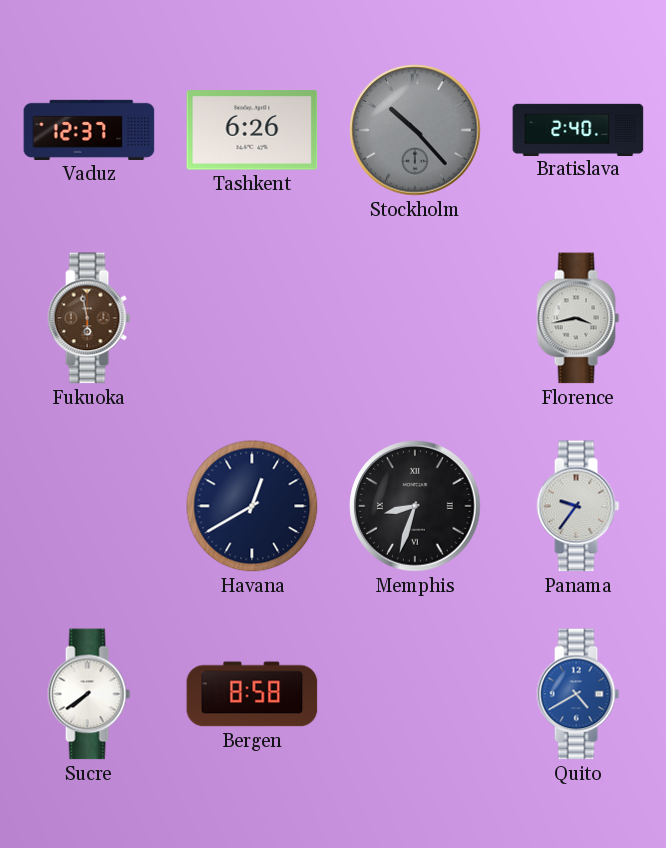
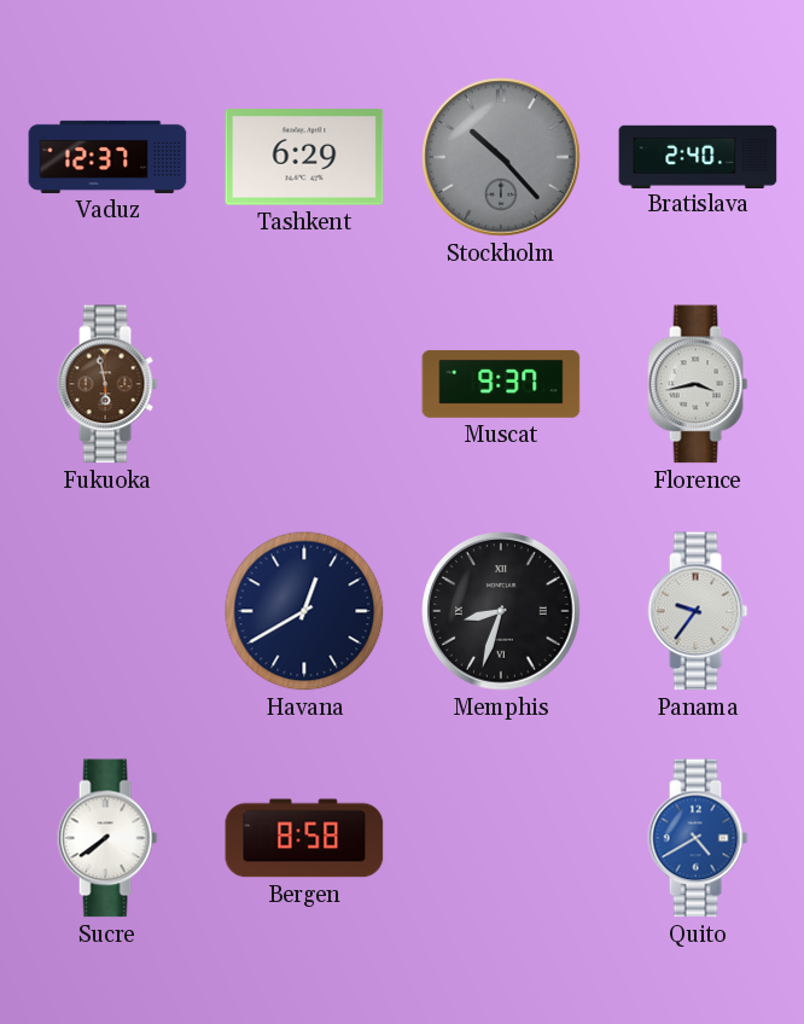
Tashkent: 6:26 -> 6:29 (304, 157)
Muscat: none -> 9:37 (501, 384)
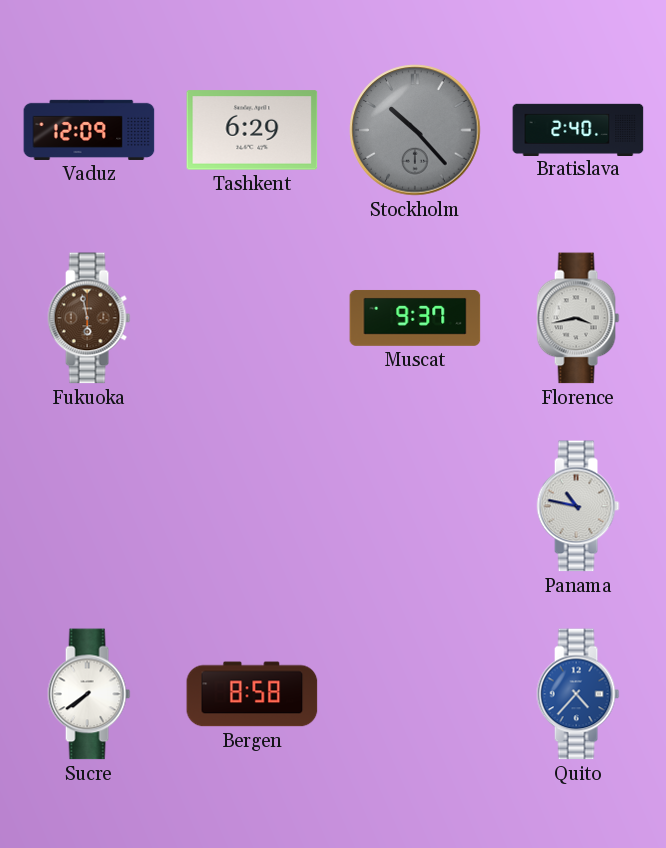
Vaduz: 12:37 -> 12:09 (89, 130)
Havana: 12:40 -> none (304, 611)
Memphis: 8:33 -> none (501, 611)
Panama: 9:36 -> 10:47 (578, 506)
Quito: 4:40 -> 4:37 (578, 694)
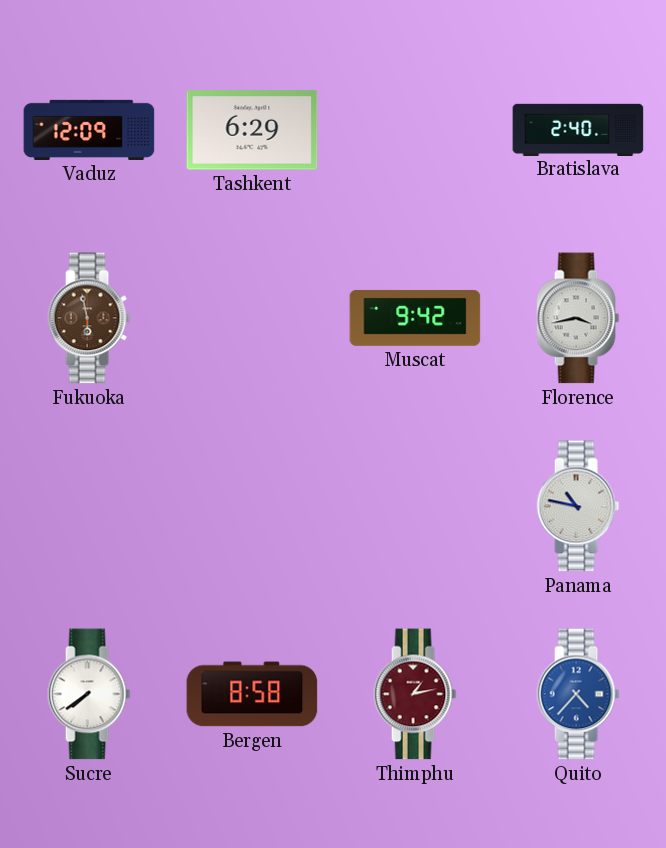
Stockholm: 10:23 -> none (415, 130)
Muscat: 9:37 -> 9:42 (415, 318)
Thimphu: none -> 1:13 (415, 694)
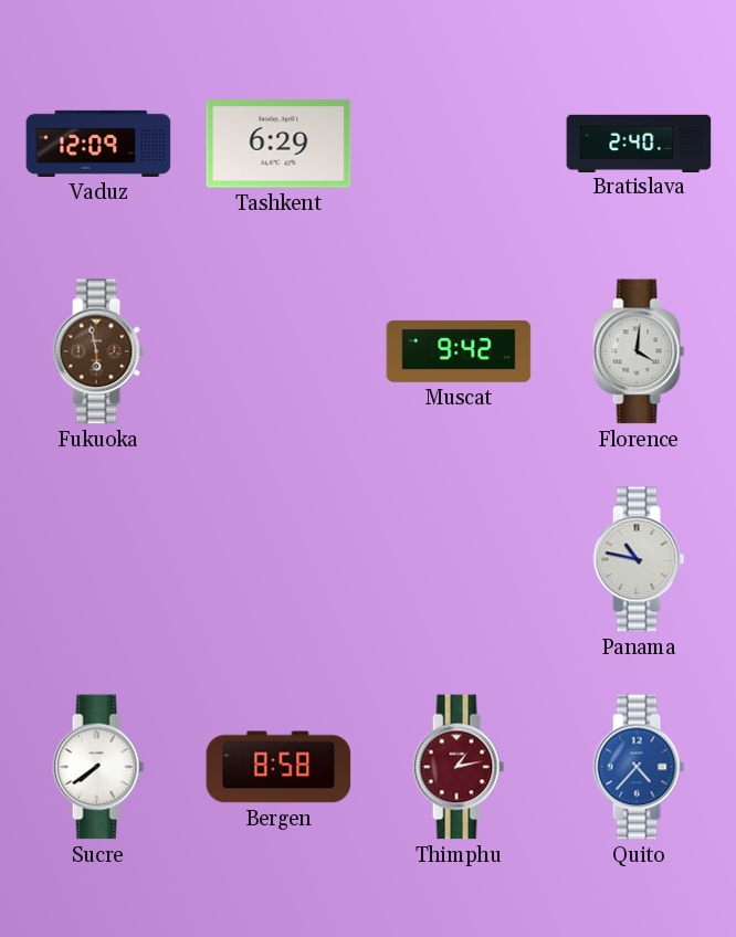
Florence: 3:43 -> 4:01 (639, 351)
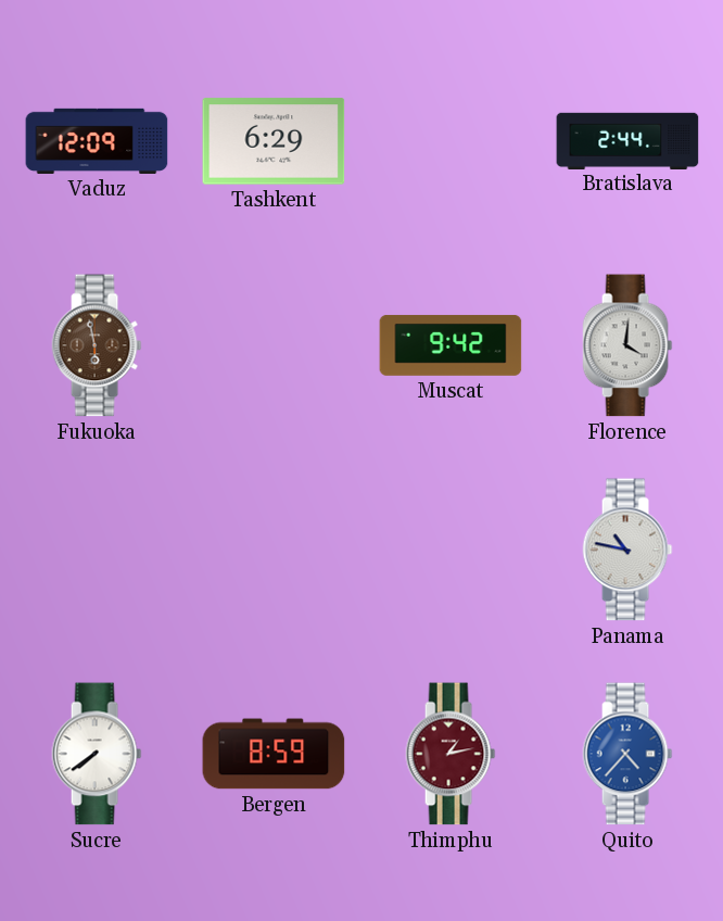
Bratislava: 2:40 -> 2:44 (627, 140)
Bergen: 8:58 -> 8:59 (274, 754)
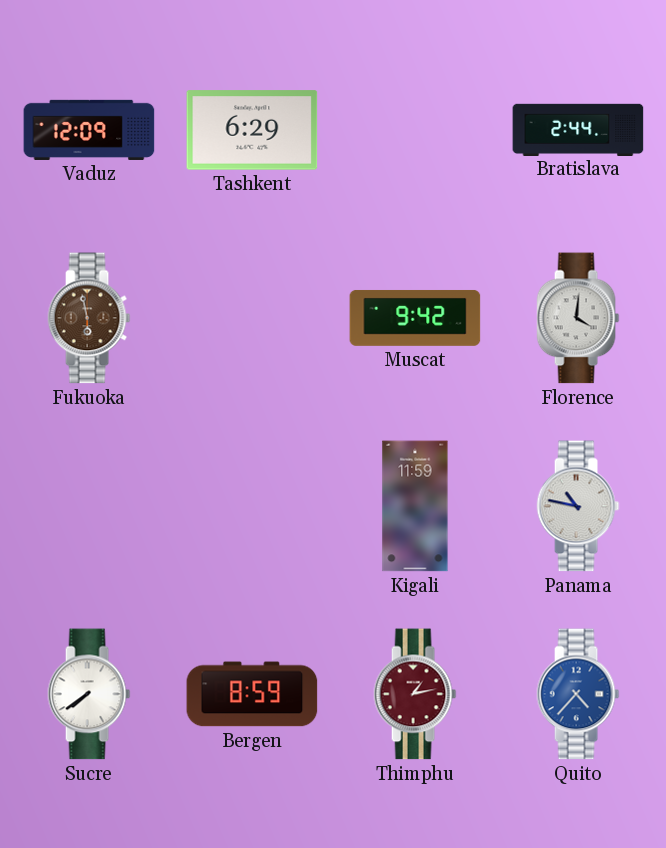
Kigali: none -> 11:59 (415, 506)
